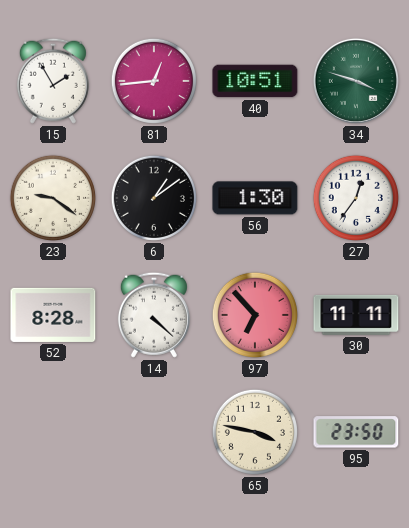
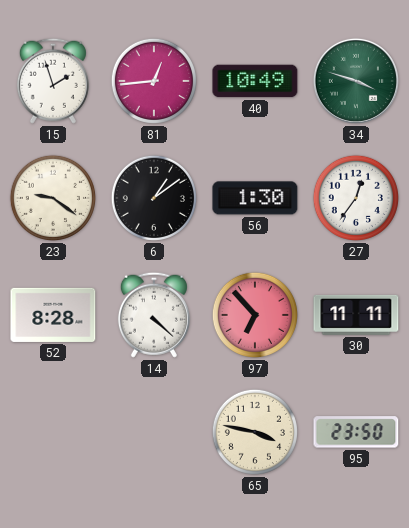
15: 1:55 -> 1:57 (53, 81)
40: 10:51 -> 10:49 (255, 81)
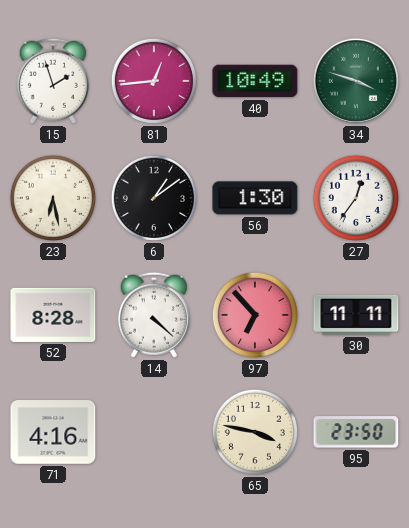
23: 9:21 -> 6:28 (53, 198)
71: none -> 4:16 (53, 433)
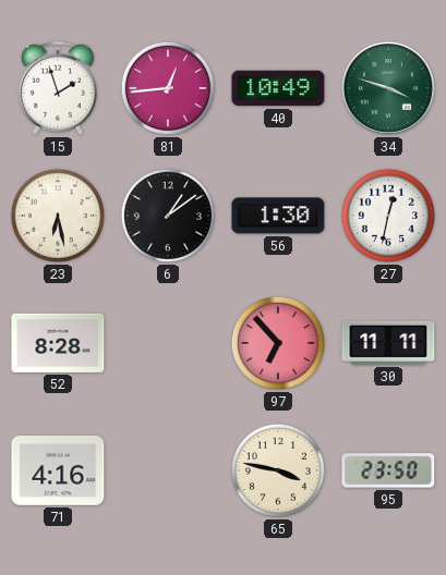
27: 12:36 -> 12:32 (388, 216)
14: 4:22 -> none (154, 315)
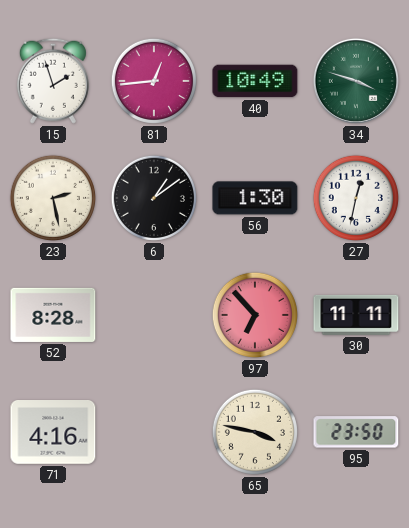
23: 6:28 -> 2:28 (53, 198)
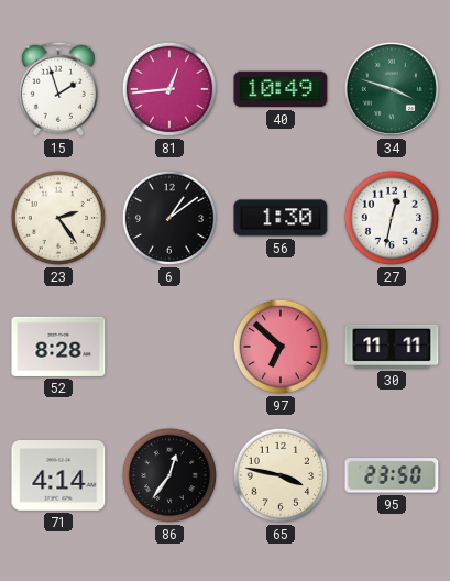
23: 2:28 -> 2:24 (58, 218)
97: 6:53 -> 6:52 (281, 347)
71: 4:16 -> 4:14 (58, 476)
86: none -> 12:36 (169, 475)
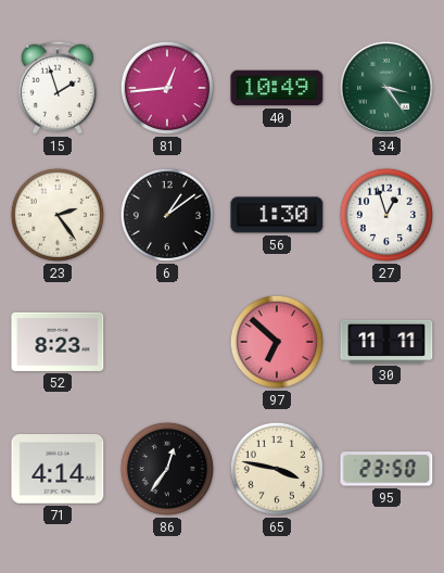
34: 3:48 -> 3:24 (386, 88)
27: 12:32 -> 12:57 (386, 215)
52: 8:28 -> 8:23 (58, 342)
